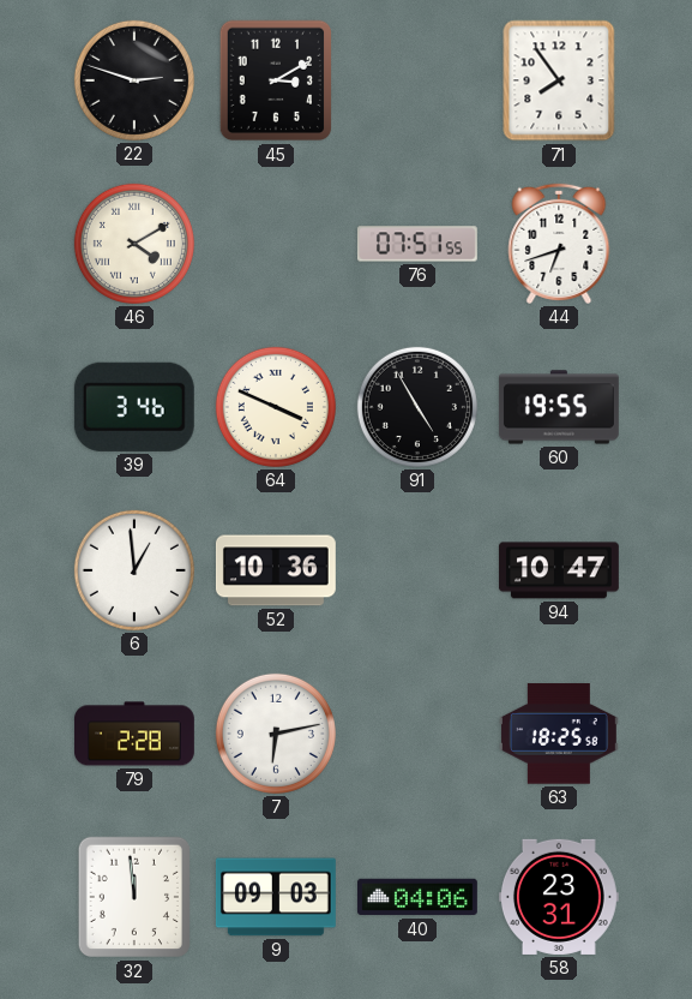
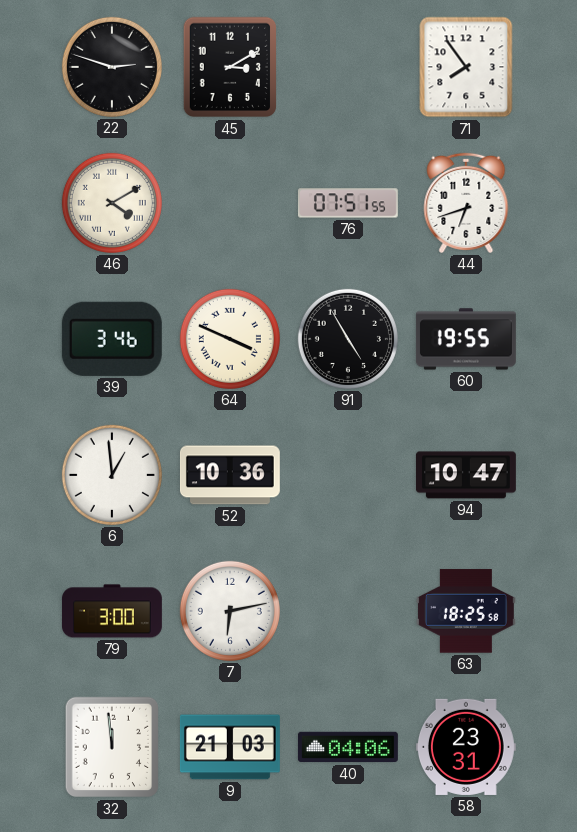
79: 2:28 -> 3:00 (112, 611)
9: 09:03 -> 21:03 (230, 747)
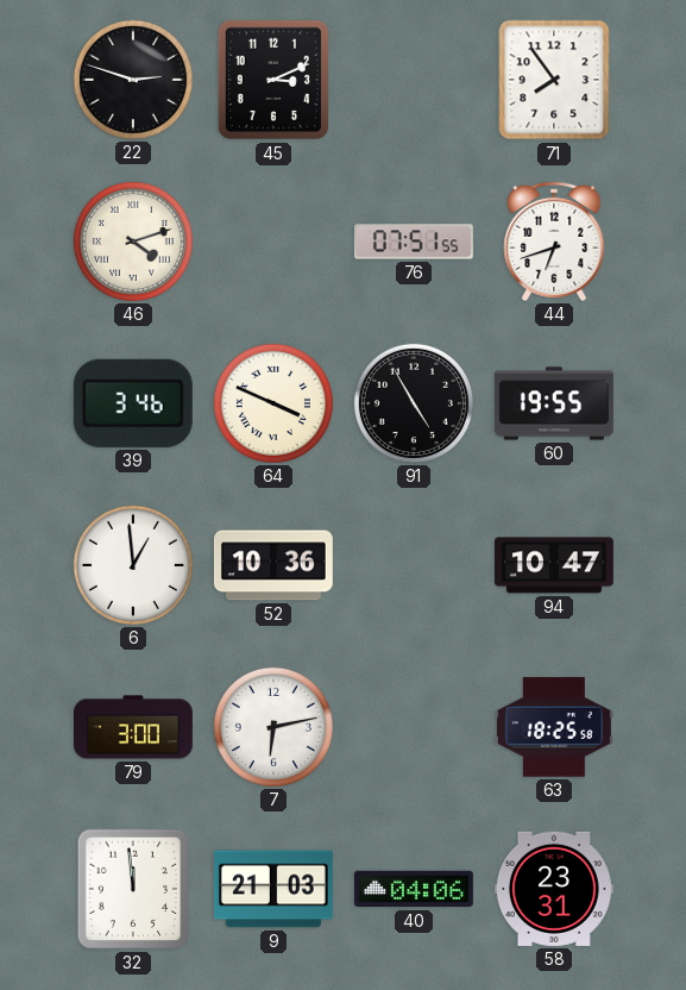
45: 3:10 -> 3:11 (272, 80)
46: 4:10 -> 4:12 (133, 242)
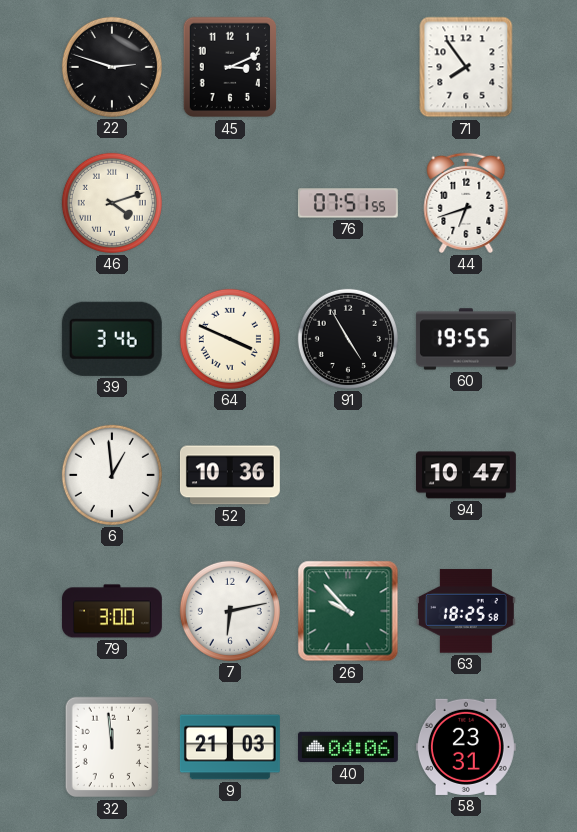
26: none -> 9:53 (348, 611)
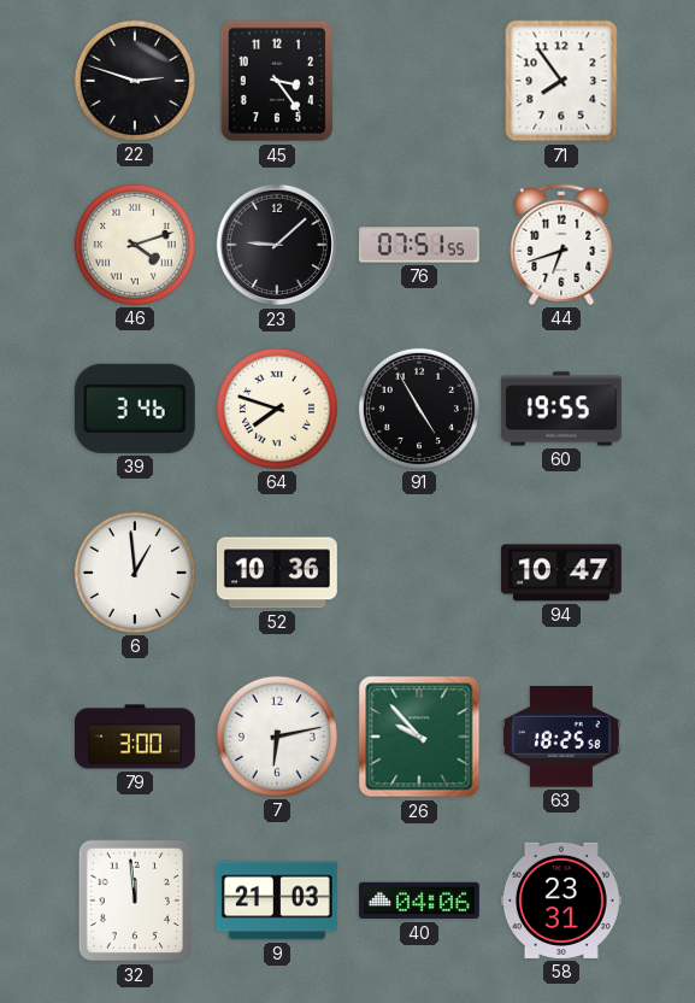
45: 3:11 -> 3:24 (276, 81)
23: none -> 9:08 (277, 245)
64: 3:49 -> 7:48 (277, 409)
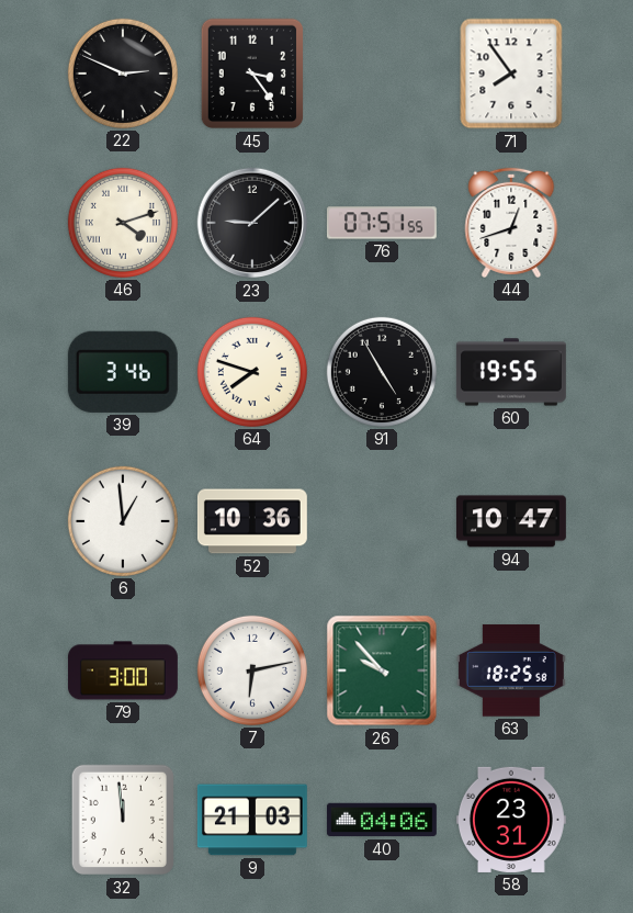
22: 2:48 -> 2:49 (123, 74)
44: 6:42 -> 12:42 (511, 223)
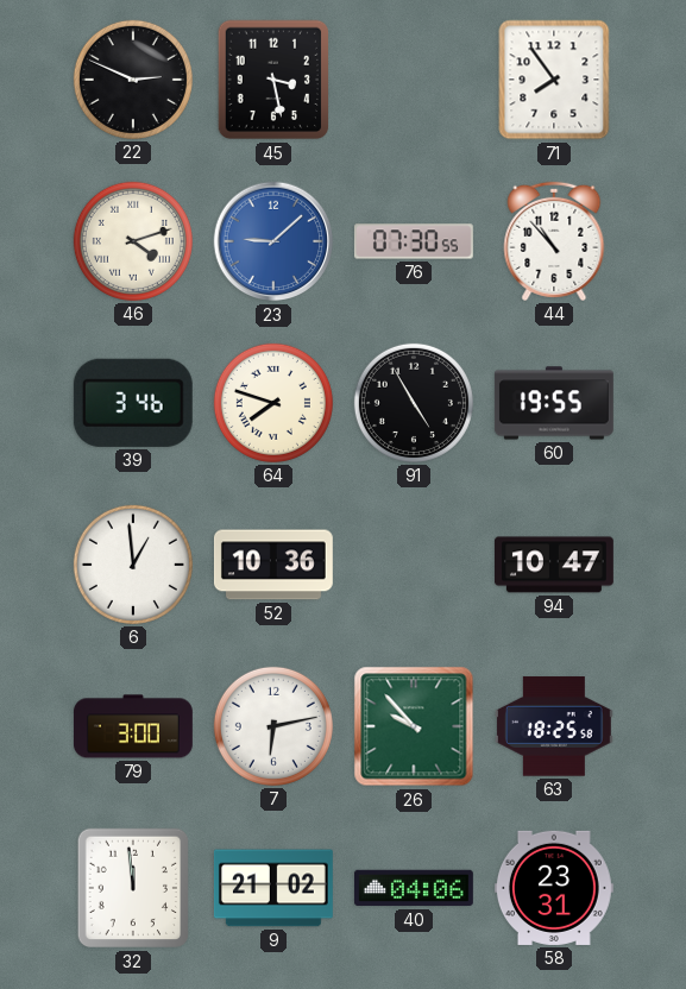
45: 3:24 -> 3:28 (272, 80)
23 dial: black -> blue (273, 241)
76: 07:51 -> 07:30 (414, 241)
44: 12:42 -> 10:53 (554, 241)
9: 21:03 -> 21:02 (273, 888)
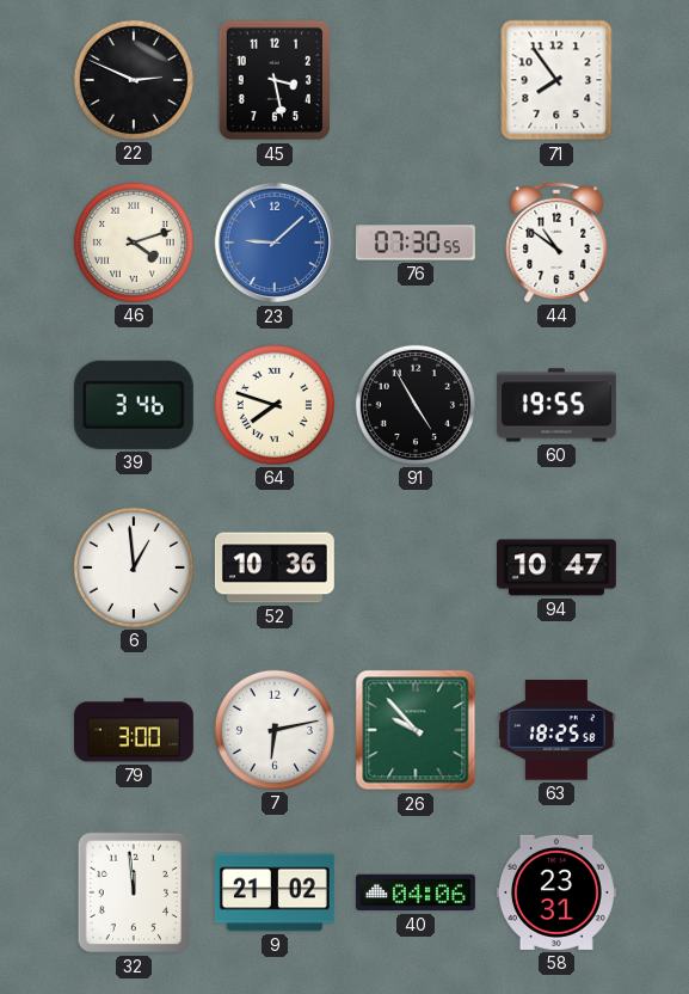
44: 10:53 -> 10:51 (556, 243)
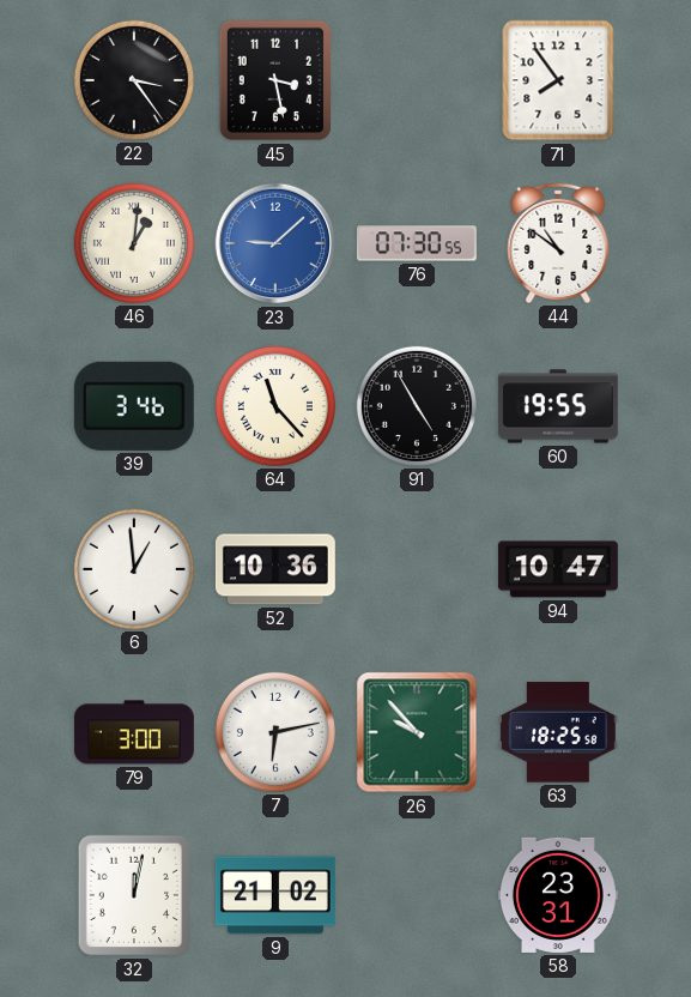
22: 2:49 -> 3:24 (134, 80)
46: 4:12 -> 1:01 (134, 243)
64: 7:48 -> 11:23 (275, 406)
32: 11:59 -> 12:02 (133, 895)
40: 04:06 -> none (416, 892)
